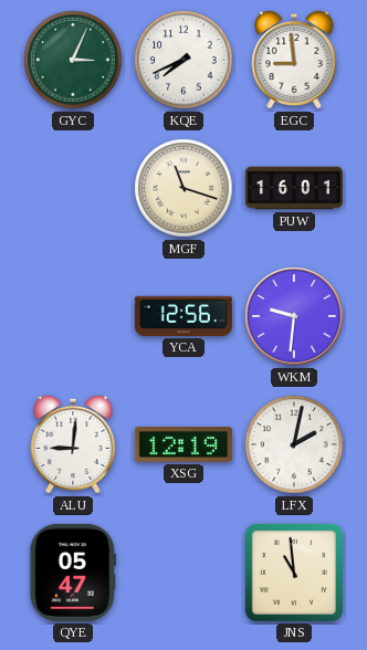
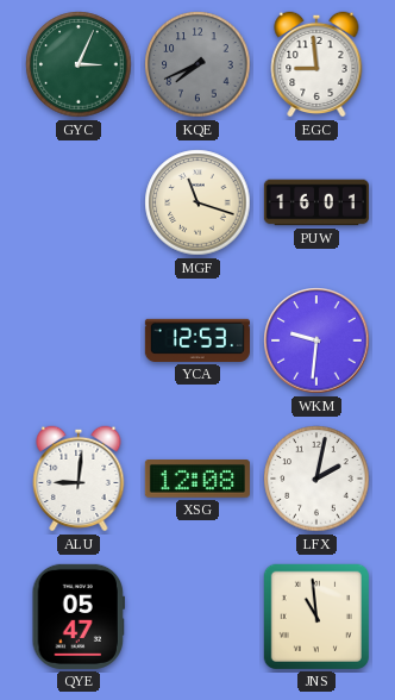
KQE dial: white -> grey (197, 64)
YCA: 12:56 -> 12:53 (197, 340)
XSG: 12:19 -> 12:08 (197, 480)
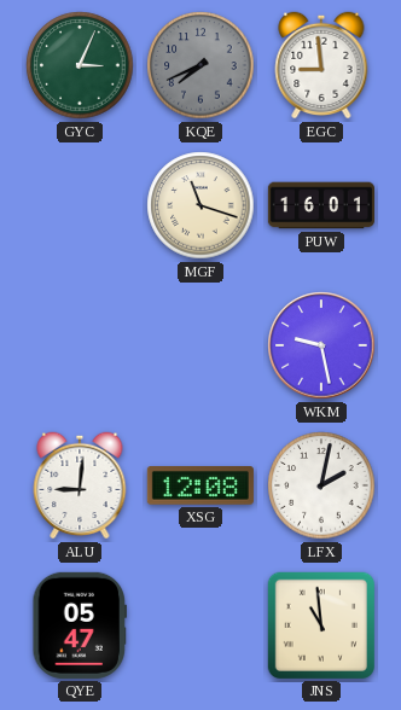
YCA: 12:53 -> none (197, 340)
WKM: 9:31 -> 9:28 (321, 345)
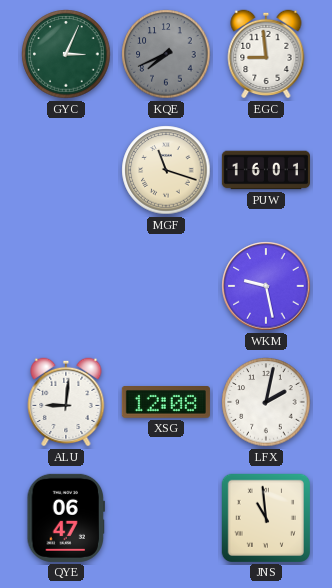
QYE: 05:47 -> 06:47 (66, 518)
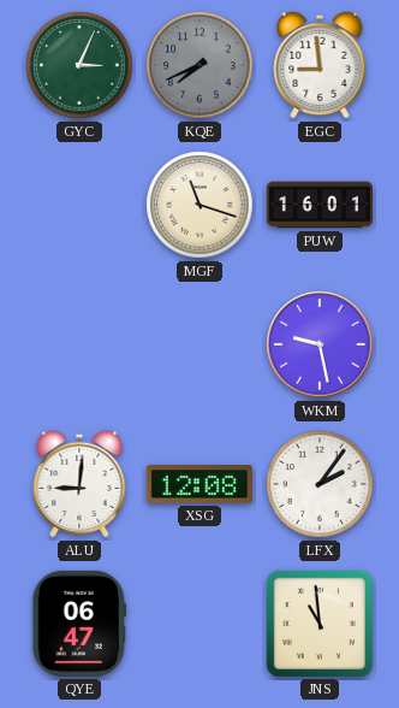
LFX: 2:02 -> 2:06 (320, 484)
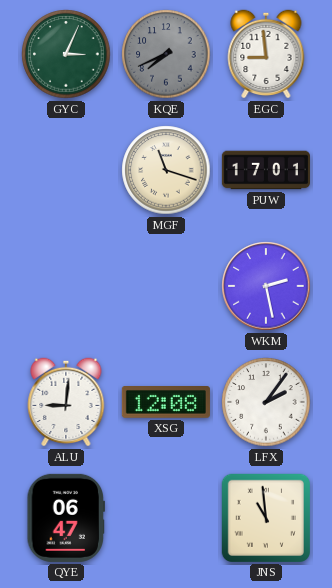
PUW: 16:01 -> 17:01 (266, 170)
WKM: 9:28 -> 2:28 (266, 286)
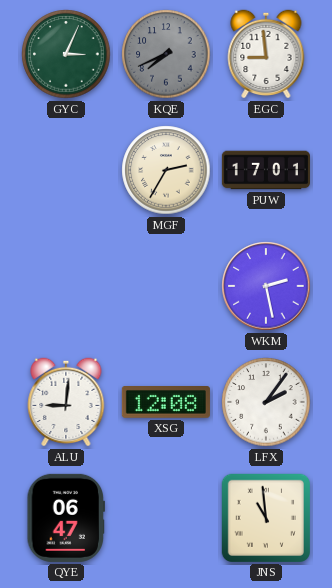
MGF: 11:18 -> 2:35 (166, 170)
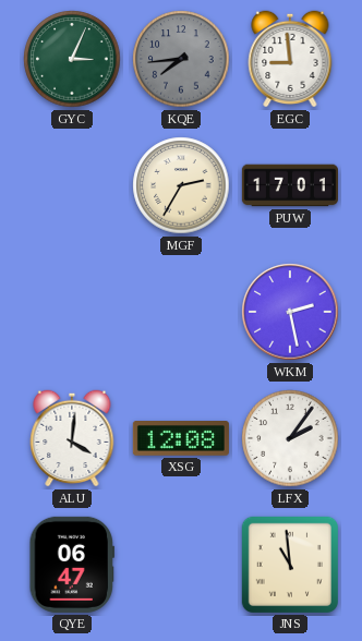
KQE: 7:41 -> 7:44 (181, 59)
ALU: 9:01 -> 4:01 (72, 438)
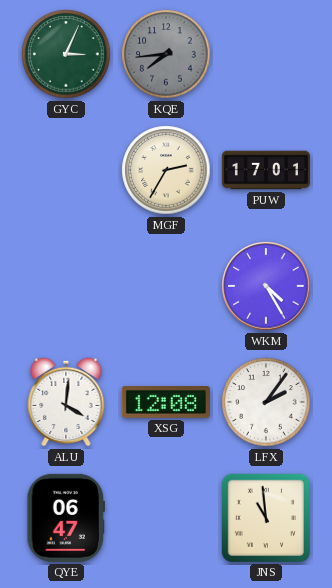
EGC: 8:59 -> none (290, 59)
WKM: 2:28 -> 4:25 (266, 286)
